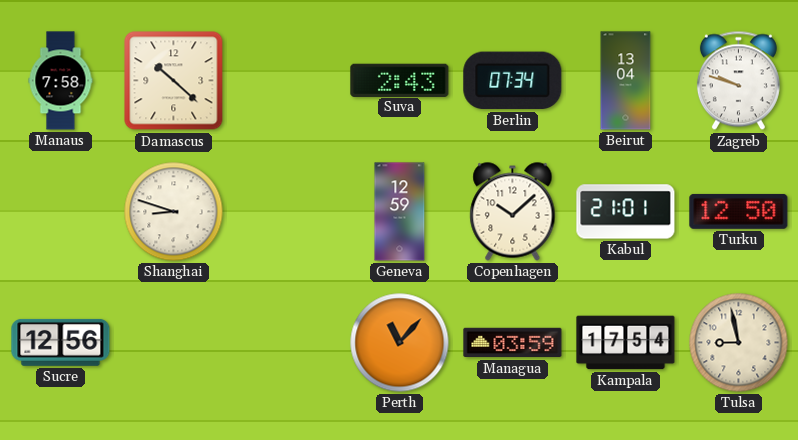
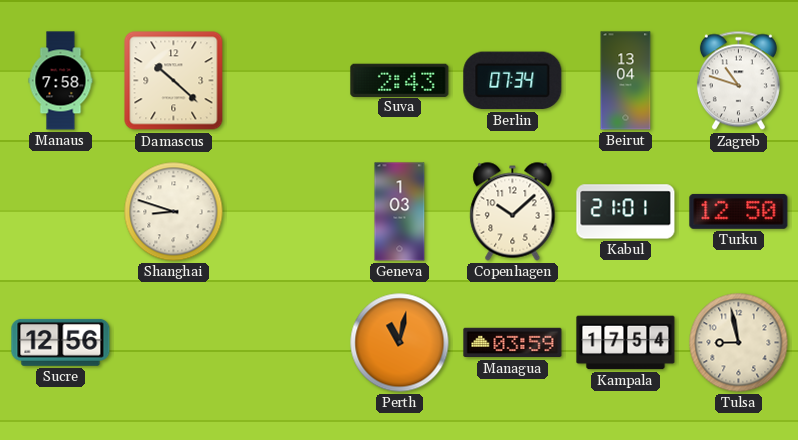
Zagreb: 9:48 -> 10:48 (738, 81)
Geneva: 12:59 -> 1:03 (400, 212)
Perth: 11:07 -> 11:02 (400, 343)
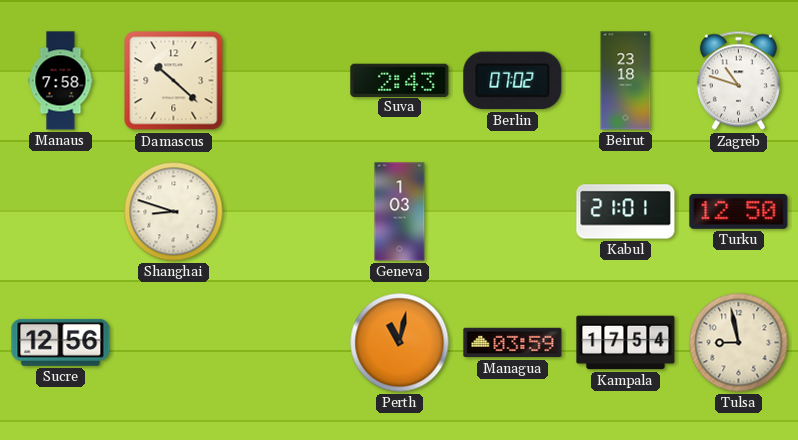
Berlin: 07:34 -> 07:02 (513, 81)
Beirut: 13:04 -> 23:18 (626, 81)
Copenhagen: 10:08 -> none (513, 212)
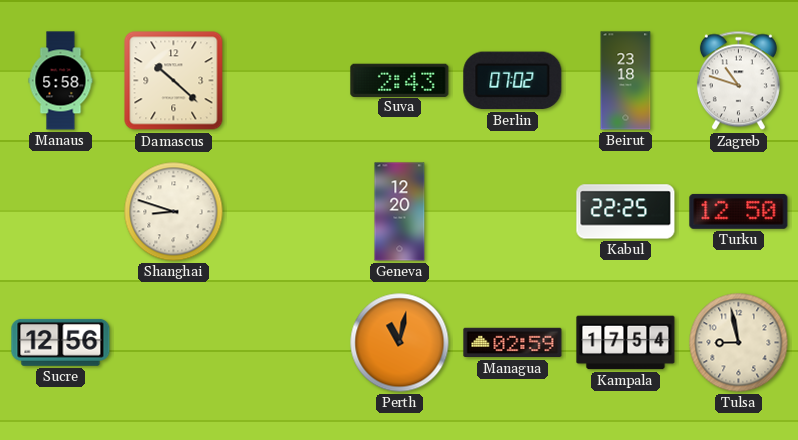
Manaus: 7:58 -> 5:58 (61, 81)
Geneva: 1:03 -> 12:20 (400, 212)
Kabul: 21:01 -> 22:25 (626, 212)
Managua: 03:59 -> 02:59 (513, 343)
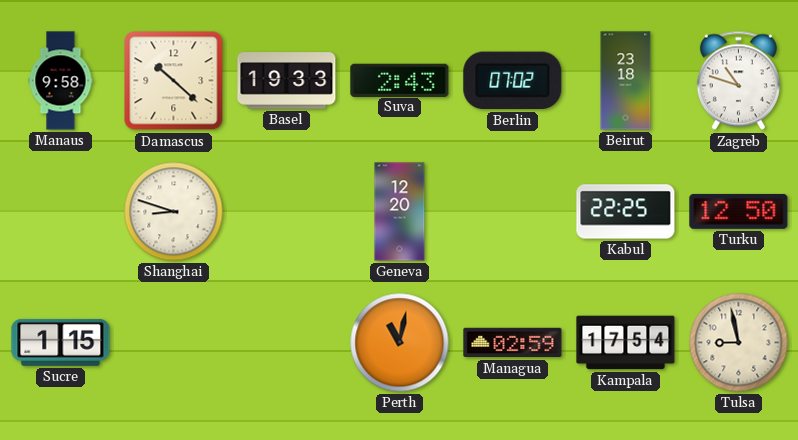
Manaus: 5:58 -> 9:58 (61, 81)
Basel: none -> 19:33 (287, 81)
Sucre: 12:56 -> 1:15 (61, 342)
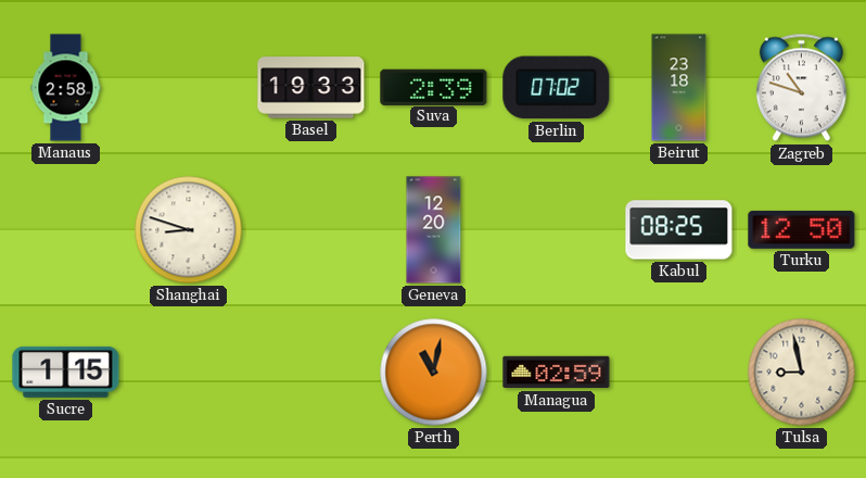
Manaus: 9:58 -> 2:58 (66, 88)
Damascus: 10:22 -> none (174, 81)
Suva: 2:43 -> 2:39 (434, 87)
Kabul: 22:25 -> 08:25 (679, 230)
Kampala: 17:54 -> none (626, 343)
